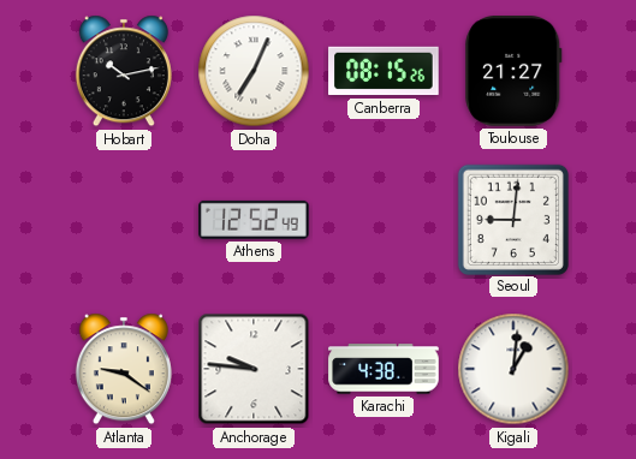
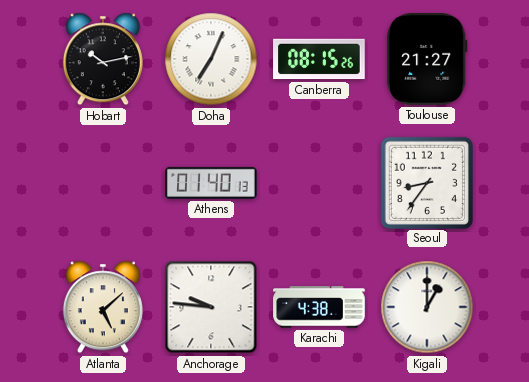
Athens: 12:52 -> 01:40 (211, 183)
Seoul: 9:01 -> 8:36 (426, 182)
Atlanta: 9:21 -> 5:08 (103, 307)
Kigali: 1:01 -> 1:00 (427, 307)
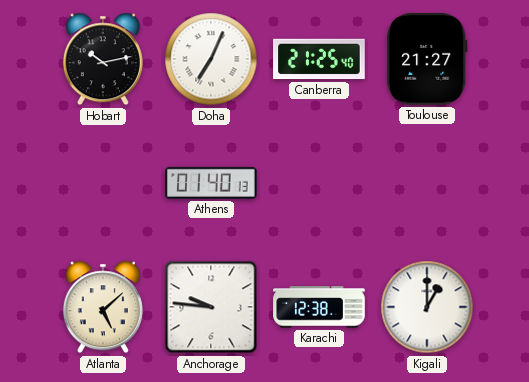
Canberra: 08:15 -> 21:25 (319, 59)
Seoul: 8:36 -> none (426, 182)
Karachi: 4:38 -> 12:38 (319, 307)
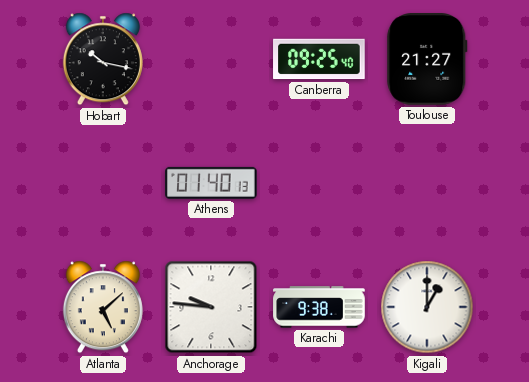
Hobart: 10:13 -> 10:17 (103, 59)
Doha: 7:04 -> none (211, 59)
Canberra: 21:25 -> 09:25 (319, 59)
Karachi: 12:38 -> 9:38 (319, 307)
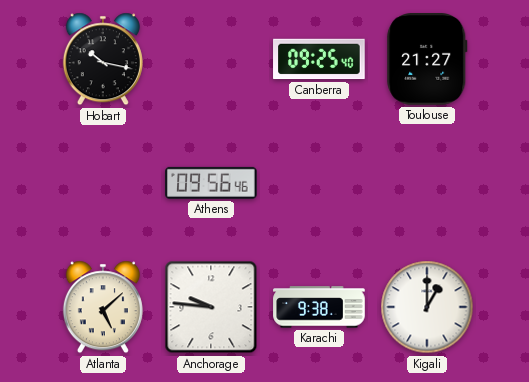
Athens: 01:40 -> 09:56 (211, 183)
